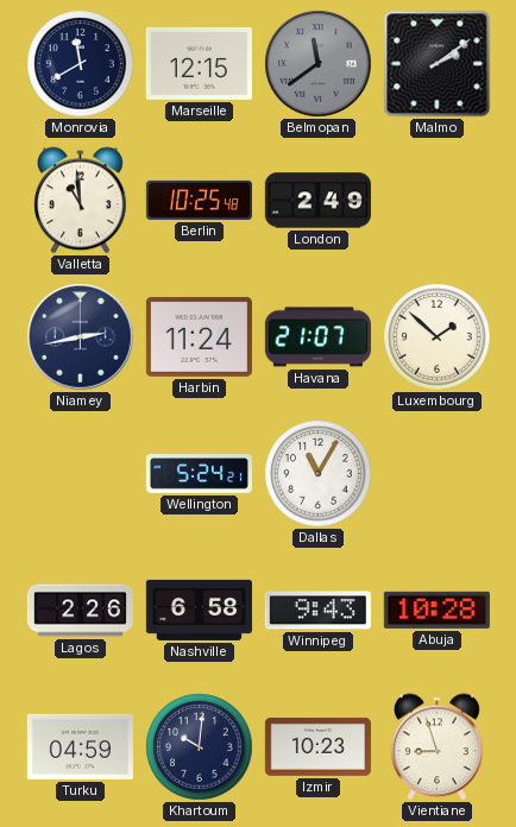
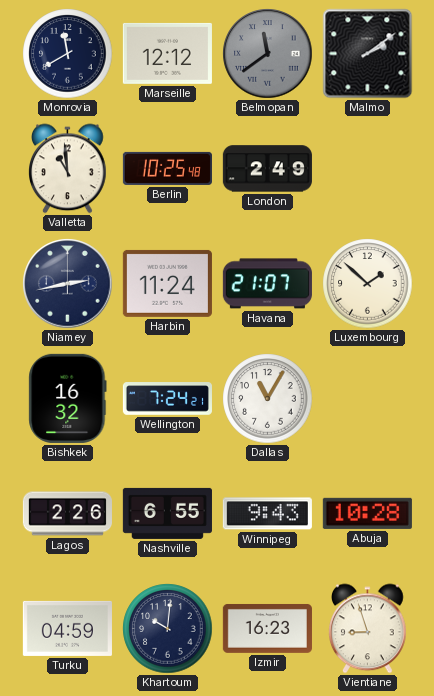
Marseille: 12:15 -> 12:12 (167, 53)
Bishkek: none -> 16:32 (68, 398)
Wellington: 5:24 -> 7:24 (167, 399)
Nashville: 6:58 -> 6:55 (167, 513)
Izmir: 10:23 -> 16:23 (267, 628)
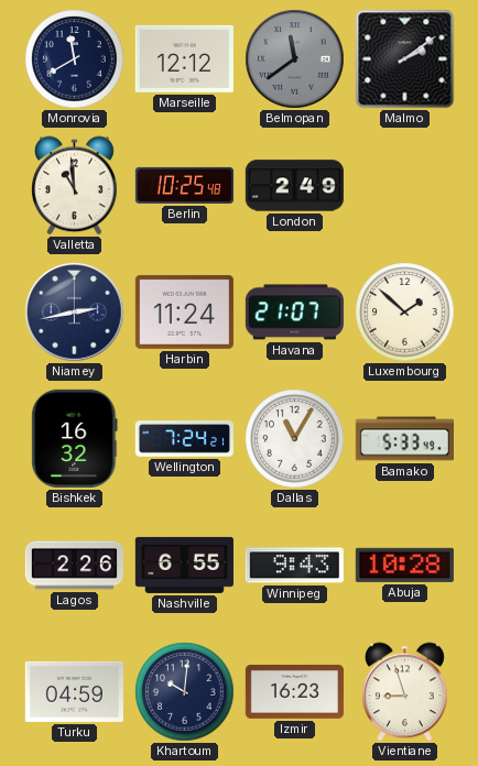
Bamako: none -> 5:33 (404, 439)
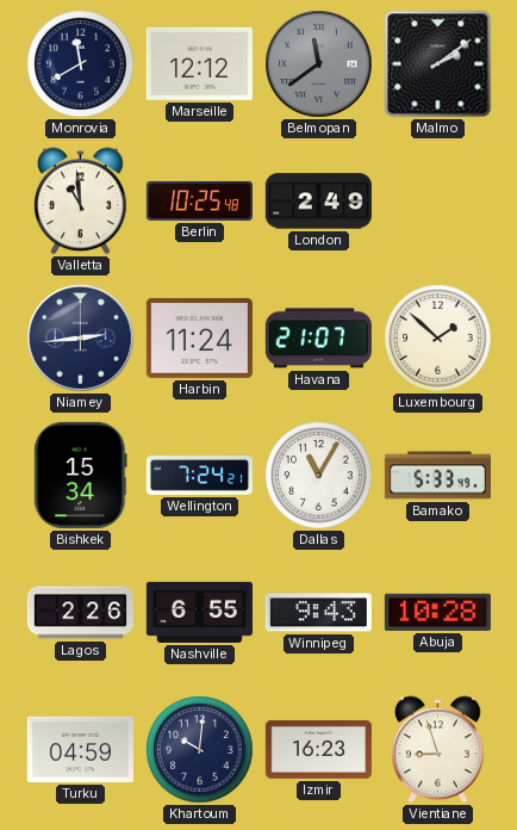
Niamey: 2:43 -> 2:44 (81, 339)
Bishkek: 16:32 -> 15:34 (81, 475)
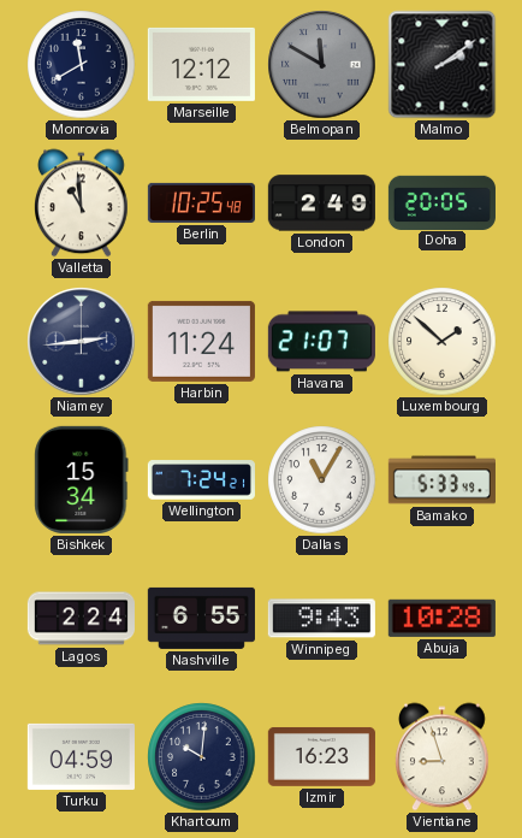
Belmopan: 11:39 -> 11:50 (322, 65)
Doha: none -> 20:05 (441, 202)
Lagos: 2:26 -> 2:24 (81, 619)
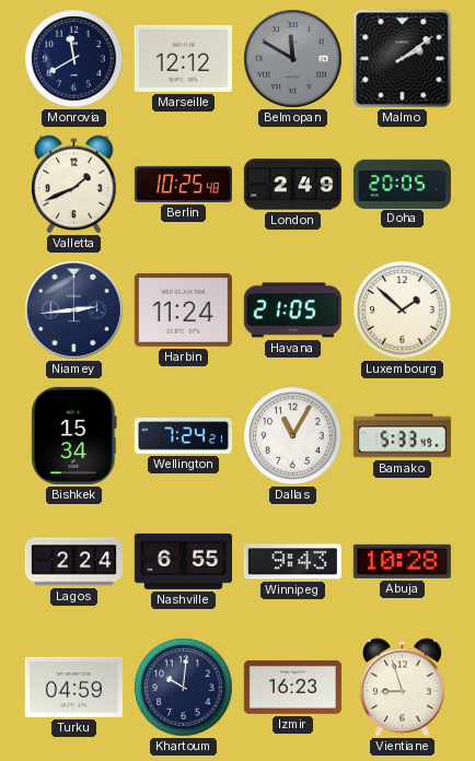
Valletta: 10:59 -> 1:41 (74, 185)
Havana: 21:07 -> 21:05 (292, 311)
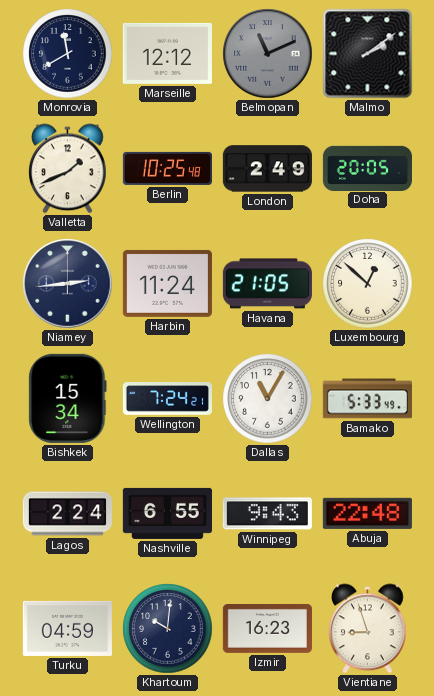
Belmopan: 11:50 -> 11:11 (268, 54)
Luxembourg: 1:52 -> 12:52 (368, 284)
Abuja: 10:28 -> 22:48 (367, 513)
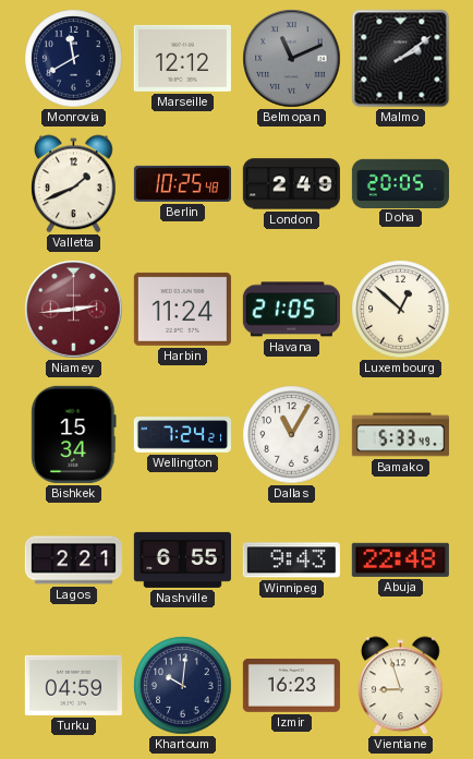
Niamey dial: navy -> burgundy (74, 310)
Lagos: 2:24 -> 2:21 (73, 561)
